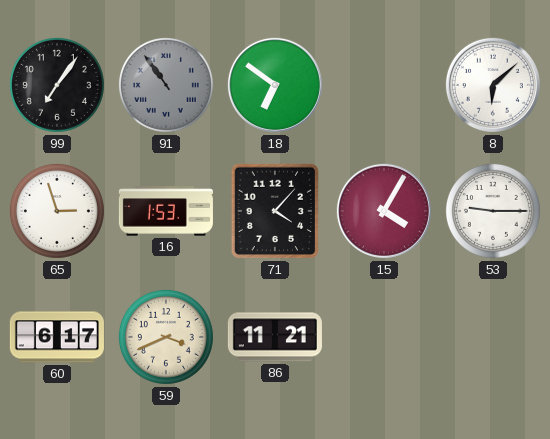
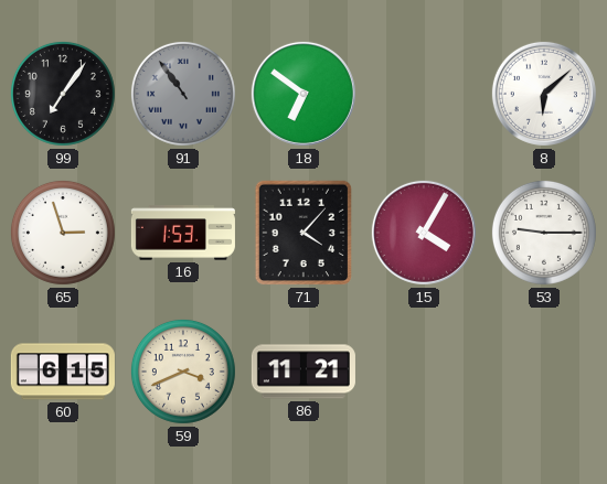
60: 6:17 -> 6:15 (63, 372)
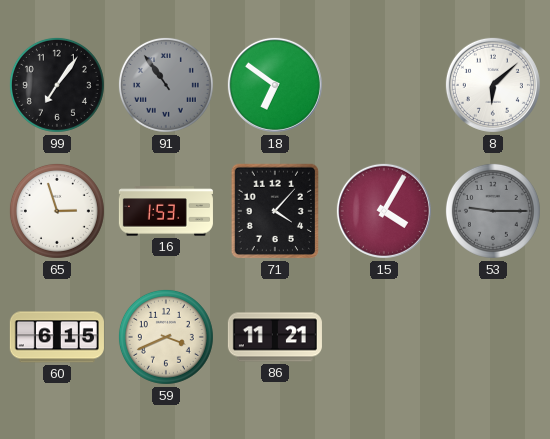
53 dial: white -> grey (493, 211)
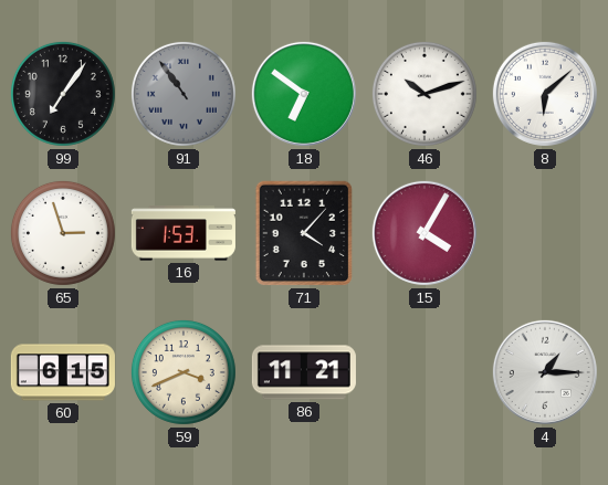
46: none -> 10:12 (424, 94)
53: 9:15 -> none (493, 211)
4: none -> 1:15 (545, 372)
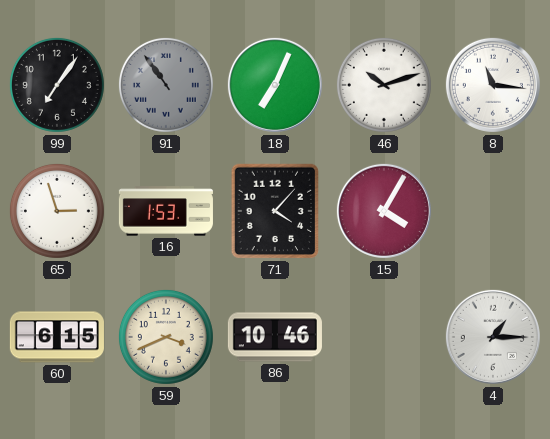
18: 6:51 -> 7:04 (275, 85)
8: 6:08 -> 11:16 (493, 85)
86: 11:21 -> 10:46 (275, 337)
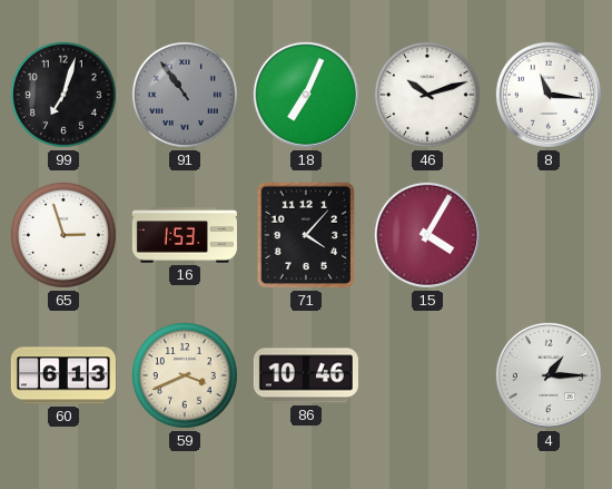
99: 7:06 -> 7:03 (63, 95)
60: 6:15 -> 6:13 (63, 375)
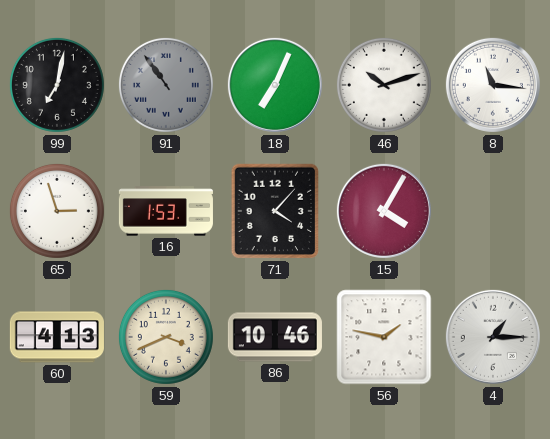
99: 7:03 -> 7:02 (57, 85)
60: 6:13 -> 4:13 (57, 337)
56: none -> 1:47 (384, 337)
